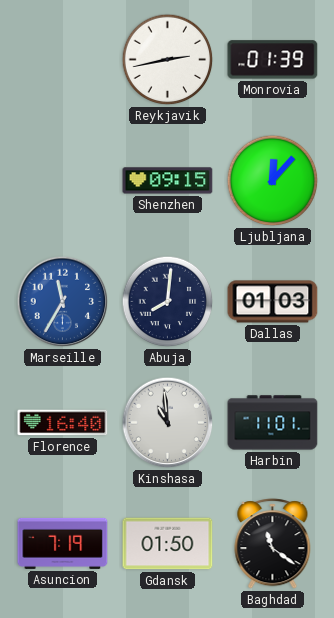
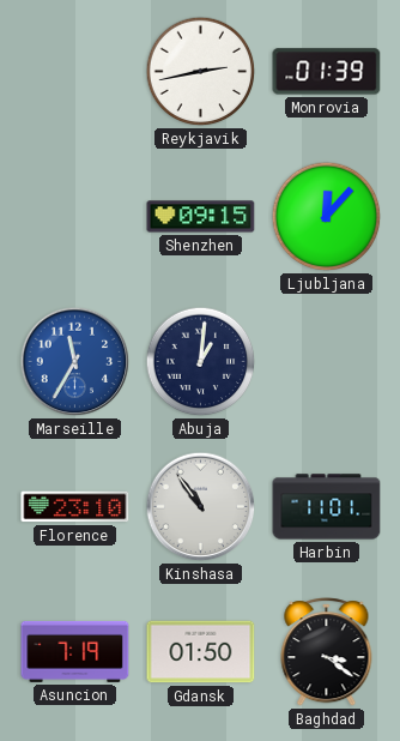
Abuja: 8:01 -> 1:01 (201, 362)
Dallas: 01:03 -> none (273, 302)
Florence: 16:40 -> 23:10 (75, 507)
Kinshasa: 10:59 -> 10:54 (201, 507)
Baghdad: 11:21 -> 3:21 (327, 652)
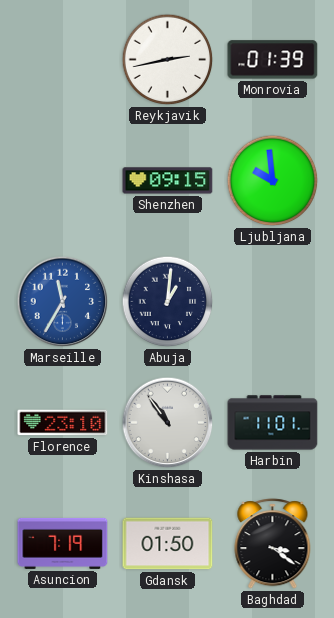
Ljubljana: 12:07 -> 9:59 (273, 181)
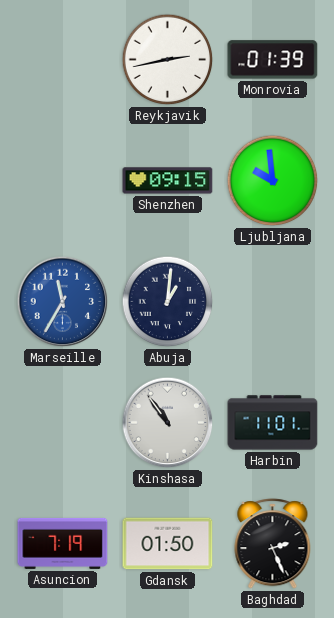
Florence: 23:10 -> none (63, 423)
Baghdad: 3:21 -> 2:26 (273, 544)
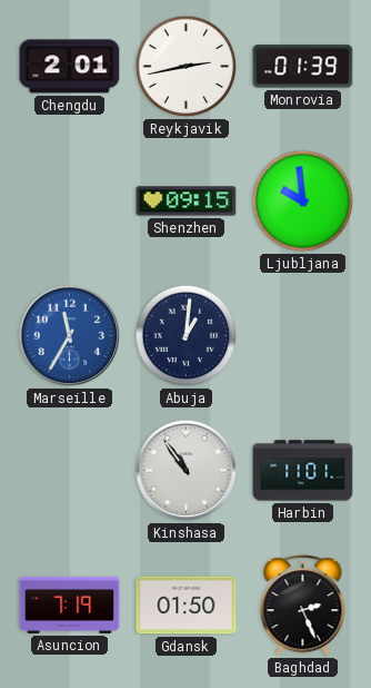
Chengdu: none -> 2:01 (70, 67)
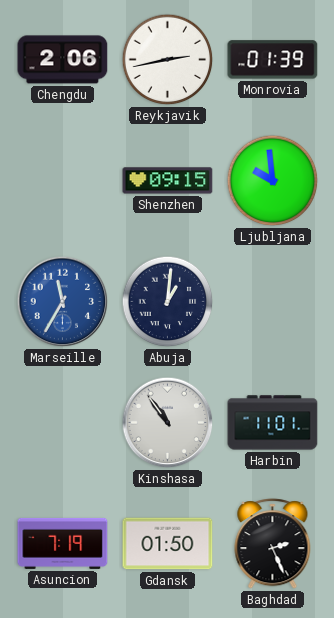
Chengdu: 2:01 -> 2:06 (63, 60)
